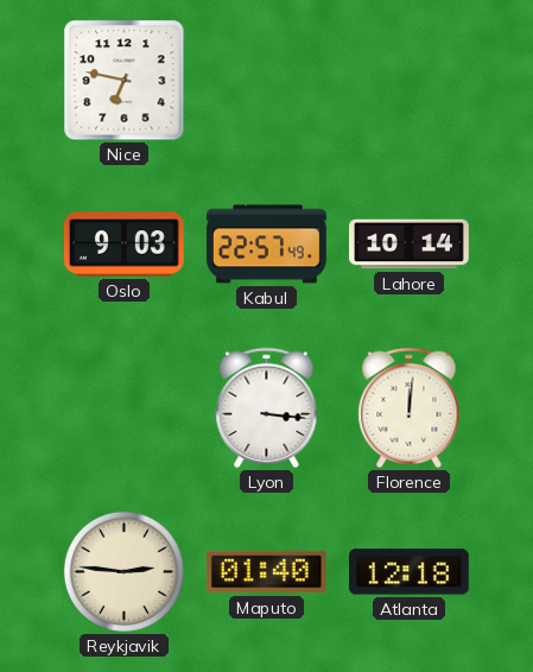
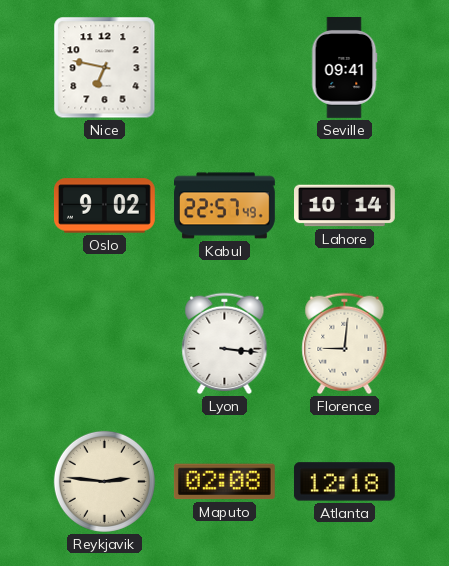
Seville: none -> 09:41 (344, 68)
Oslo: 9:03 -> 9:02 (104, 206)
Florence: 12:01 -> 9:01 (345, 344)
Maputo: 01:40 -> 02:08 (224, 482)
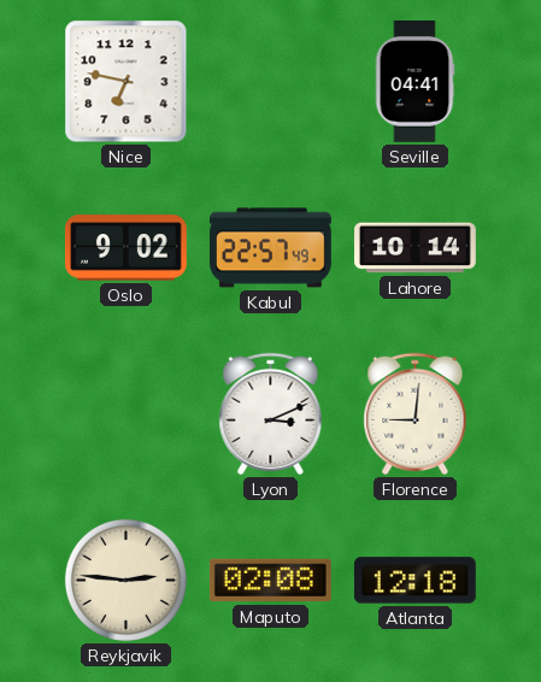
Seville: 09:41 -> 04:41 (414, 82)
Lyon: 3:16 -> 3:11 (271, 415)
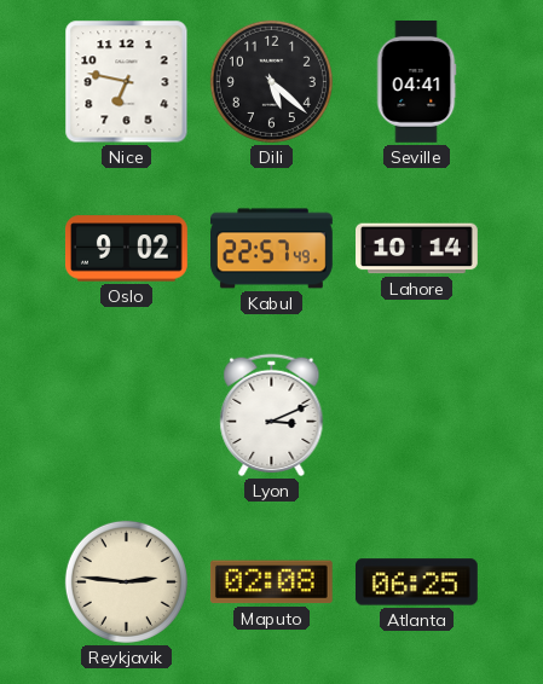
Dili: none -> 5:22 (271, 81)
Florence: 9:01 -> none (416, 415)
Atlanta: 12:18 -> 06:25 (416, 582)
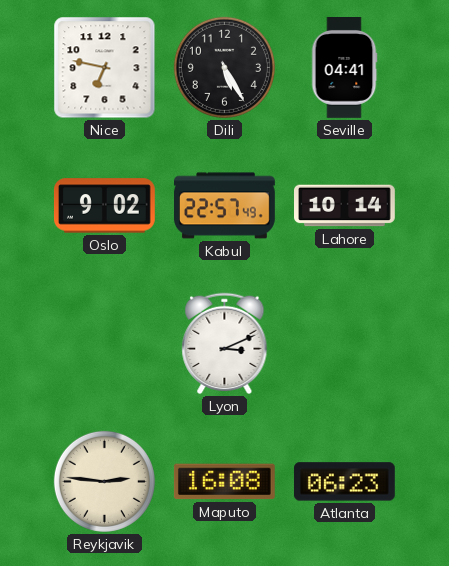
Dili: 5:22 -> 5:25 (224, 67)
Maputo: 02:08 -> 16:08 (224, 482)
Atlanta: 06:25 -> 06:23 (344, 482)
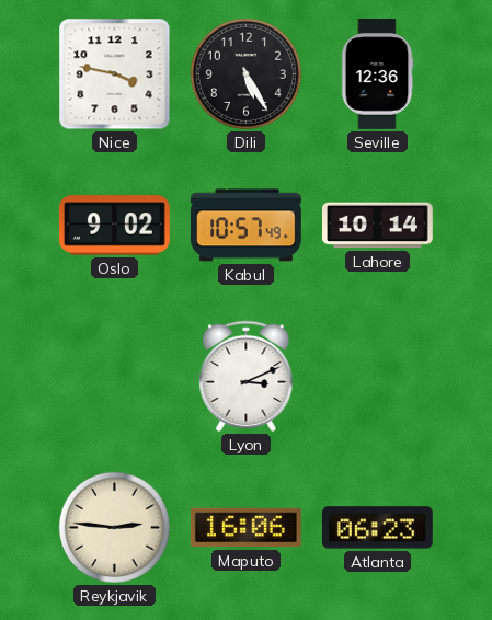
Nice: 6:47 -> 3:47 (115, 74)
Seville: 04:41 -> 12:36 (377, 74)
Kabul: 22:57 -> 10:57 (247, 226)
Maputo: 16:08 -> 16:06 (245, 528)
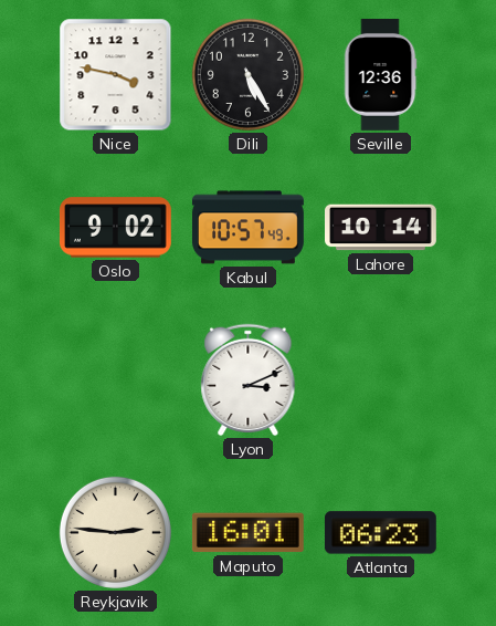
Maputo: 16:06 -> 16:01 (247, 533)
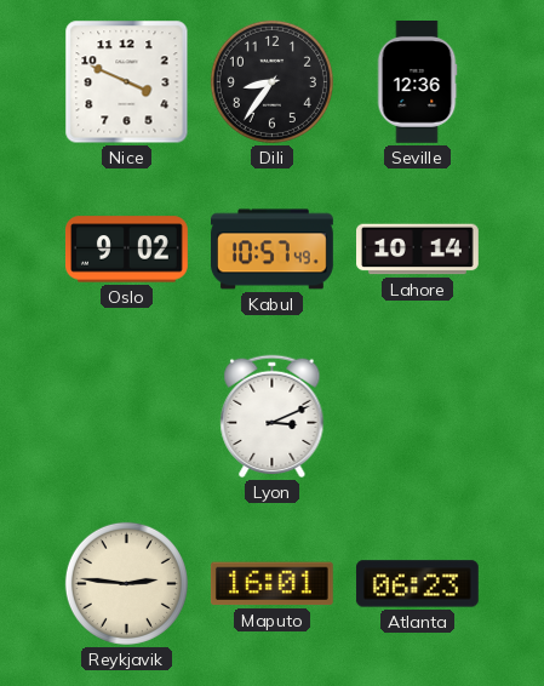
Nice: 3:47 -> 3:49 (127, 82)
Dili: 5:25 -> 8:36 (271, 81)
